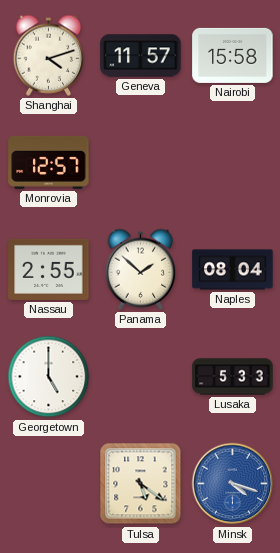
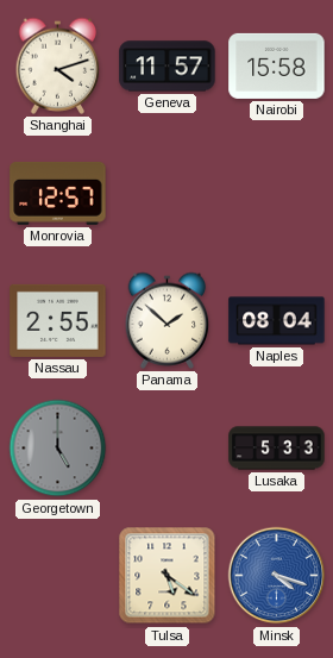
Georgetown dial: white -> grey (58, 449)
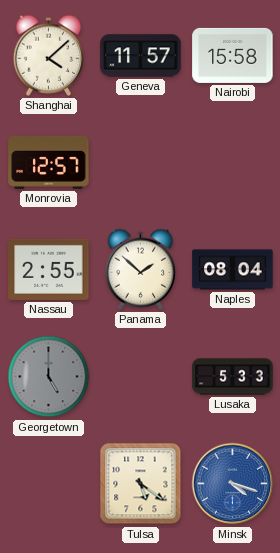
Shanghai: 4:12 -> 4:08 (49, 55)
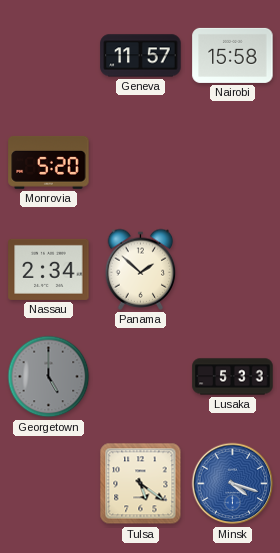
Shanghai: 4:08 -> none (49, 55)
Monrovia: 12:57 -> 5:20 (49, 162)
Nassau: 2:55 -> 2:34 (49, 269)
Naples: 08:04 -> none (233, 270)
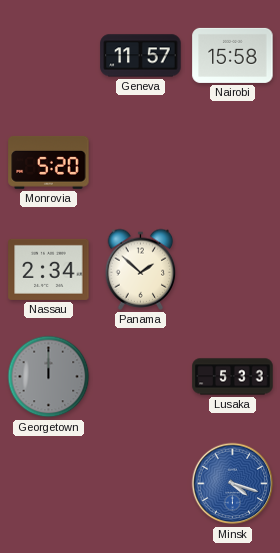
Georgetown: 5:00 -> 12:00 (49, 377)
Tulsa: 5:21 -> none (141, 484)
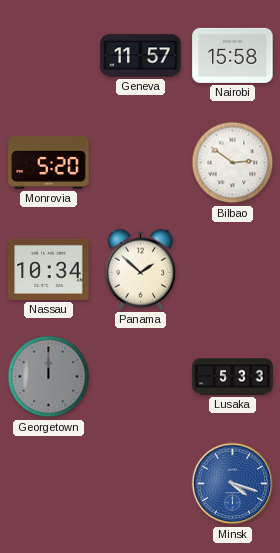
Bilbao: none -> 2:51 (233, 163)
Nassau: 2:34 -> 10:34 (49, 269)
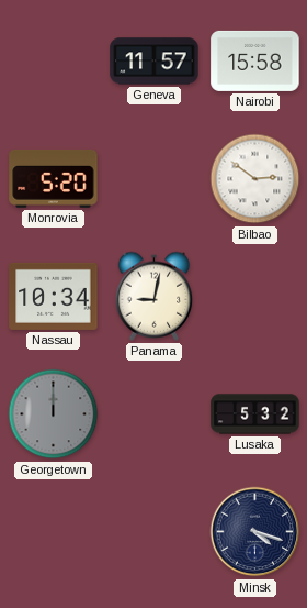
Panama: 1:52 -> 9:02 (155, 296)
Lusaka: 5:33 -> 5:32 (255, 414)
Minsk dial: blue -> navy (255, 532)
